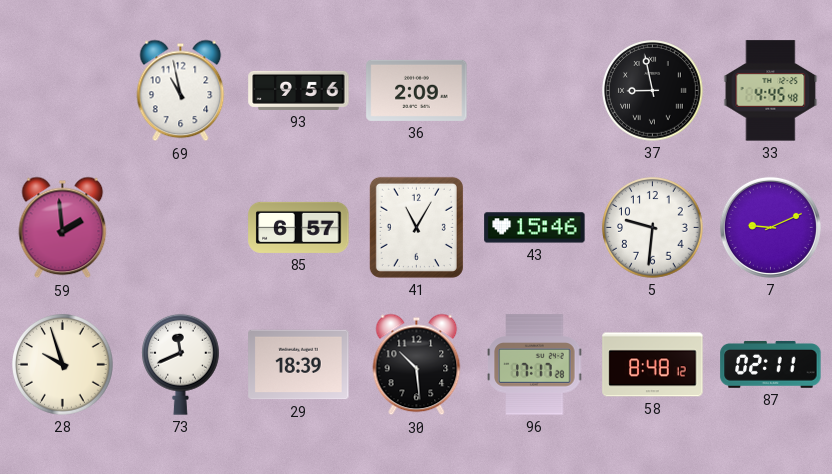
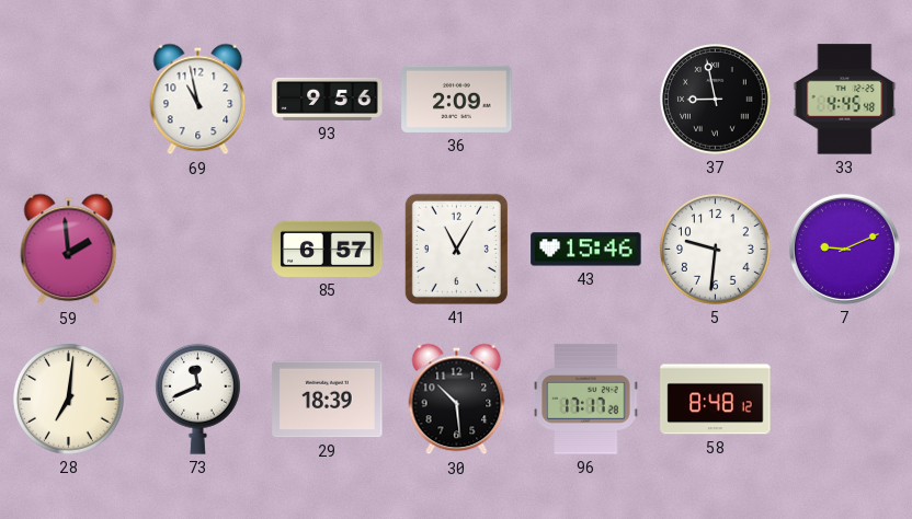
28: 9:57 -> 7:01 (69, 400)
87: 02:11 -> none (771, 364)
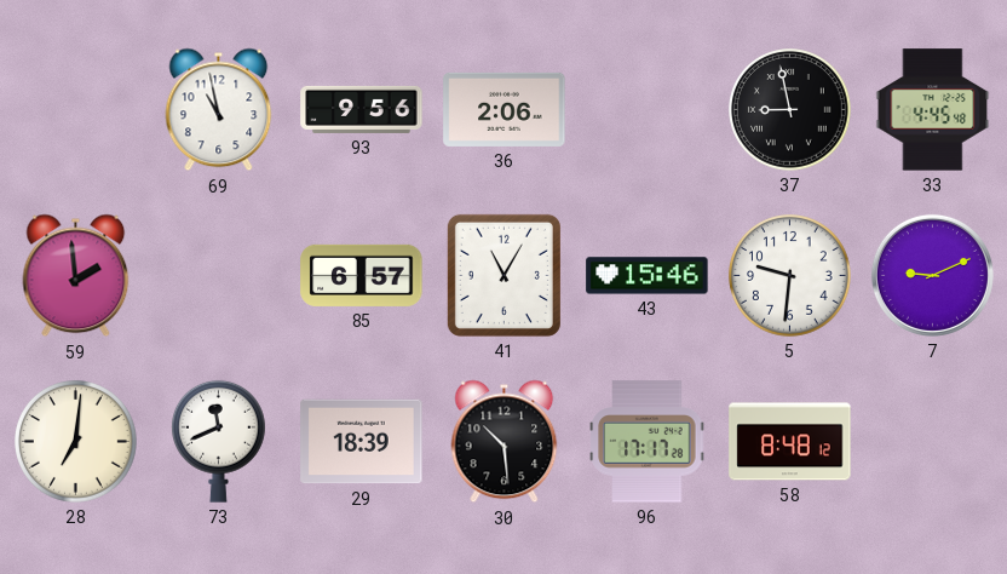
36: 2:09 -> 2:06 (505, 109)
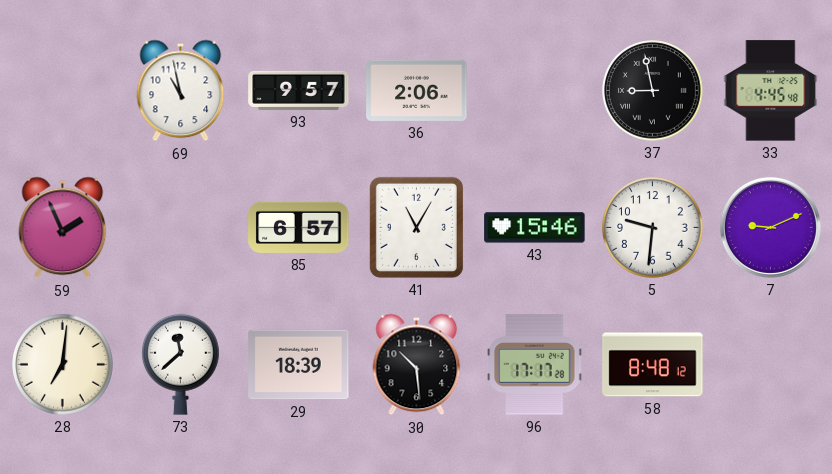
93: 9:56 -> 9:57 (299, 90)
59: 1:59 -> 1:56 (63, 228)
73: 11:41 -> 11:38 (181, 364)
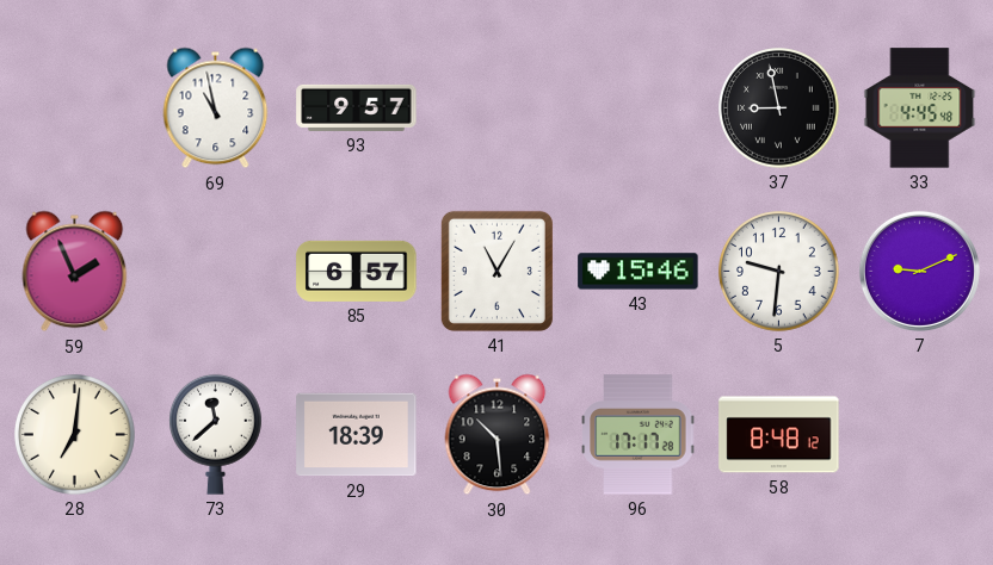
36: 2:06 -> none (417, 90)
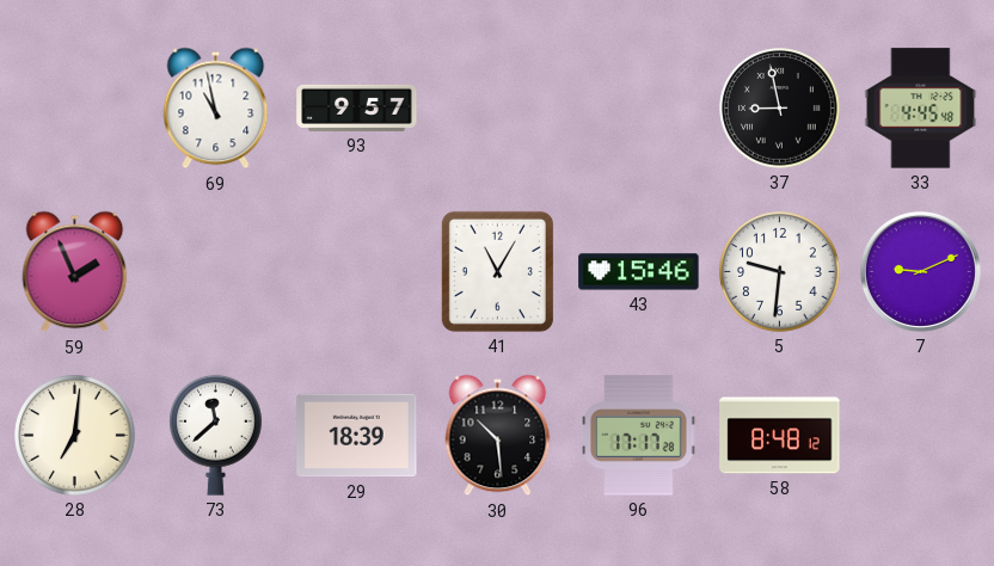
85: 6:57 -> none (357, 271)
